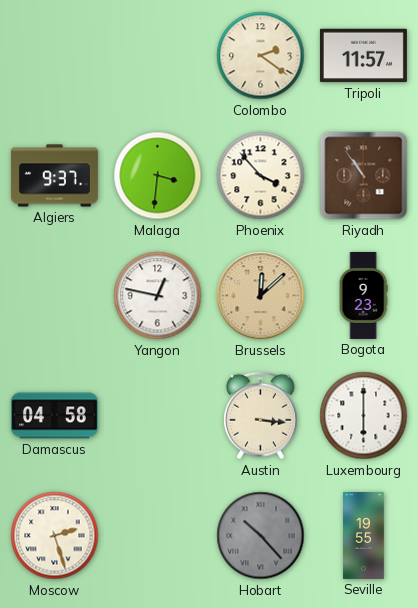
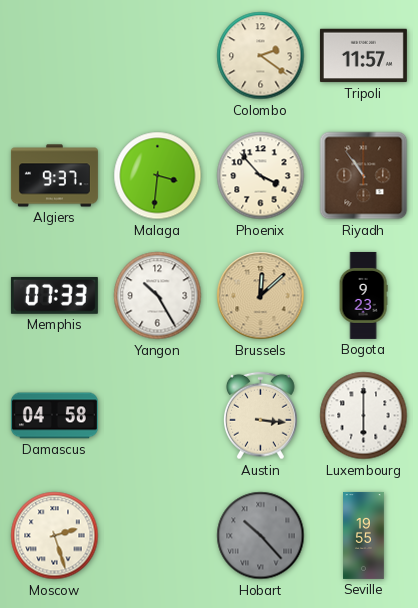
Memphis: none -> 07:33 (54, 295)
Yangon: 12:47 -> 10:25 (158, 296)
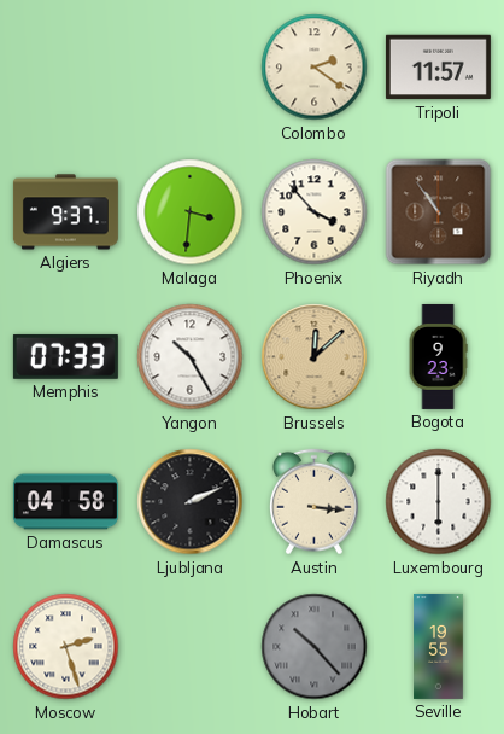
Ljubljana: none -> 2:11 (191, 502)
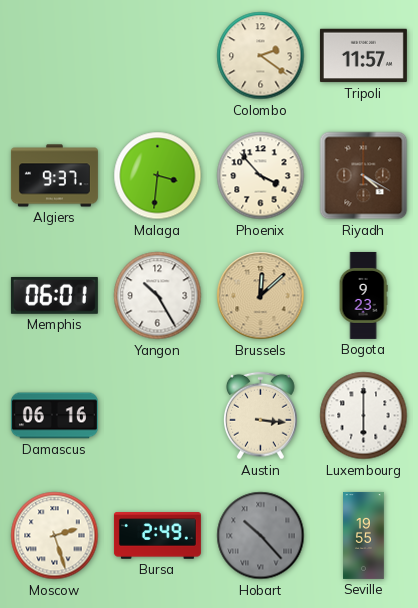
Riyadh: 10:54 -> 4:20 (364, 176)
Memphis: 07:33 -> 06:01 (54, 295)
Damascus: 04:58 -> 06:16 (54, 416)
Ljubljana: 2:11 -> none (191, 502)
Bursa: none -> 2:49 (157, 536)
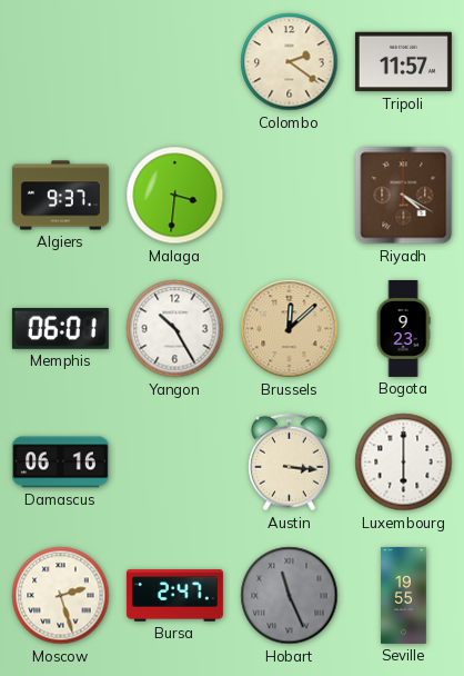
Phoenix: 3:53 -> none (261, 176)
Bursa: 2:49 -> 2:47 (174, 596)
Hobart: 10:23 -> 11:26 (290, 596)
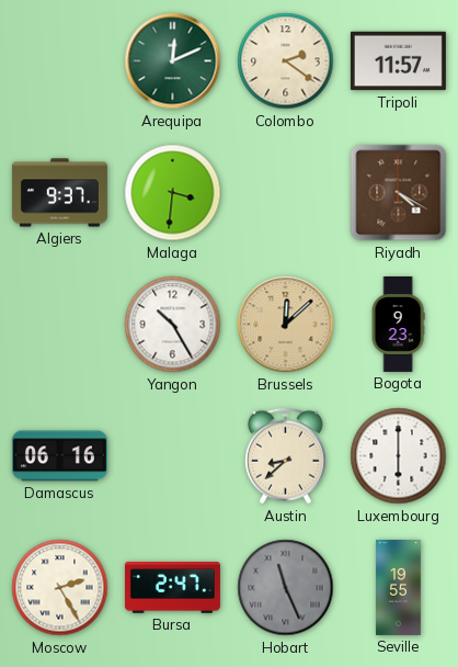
Arequipa: none -> 12:11 (173, 61)
Memphis: 06:01 -> none (60, 328)
Austin: 3:16 -> 8:38 (286, 456)
Moscow: 2:27 -> 2:25 (60, 588)
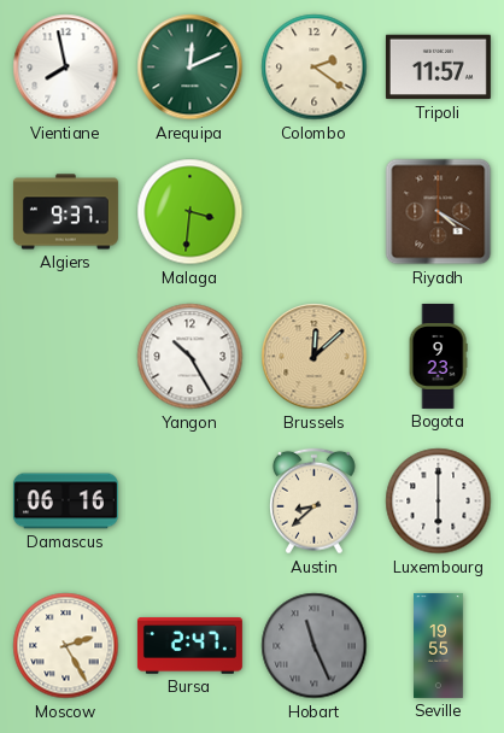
Vientiane: none -> 7:58 (66, 68)
